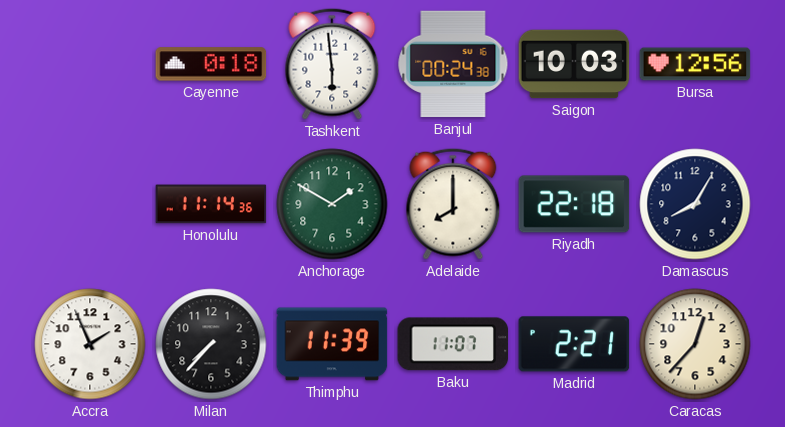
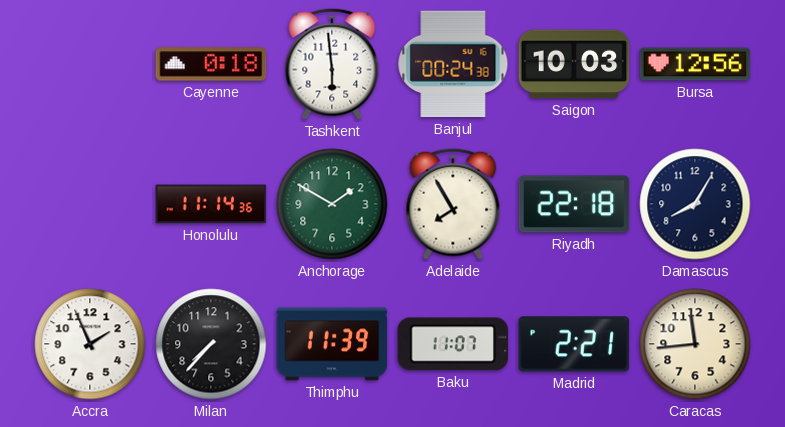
Adelaide: 8:00 -> 7:55 (453, 204)
Caracas: 12:37 -> 11:44 (695, 344)
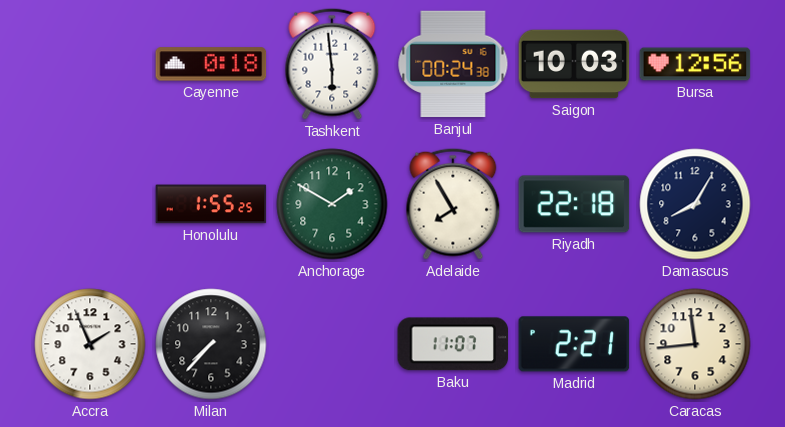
Honolulu: 11:14 -> 1:55 (211, 204)
Thimphu: 11:39 -> none (332, 344)
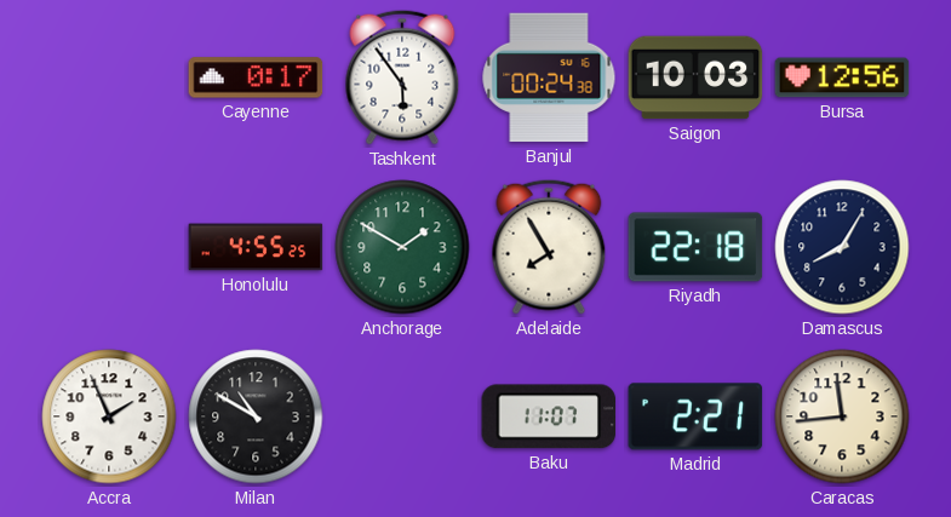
Cayenne: 0:18 -> 0:17 (256, 77)
Tashkent: 5:59 -> 5:54 (402, 77)
Honolulu: 1:55 -> 4:55 (256, 247)
Milan: 7:37 -> 10:50 (256, 417)
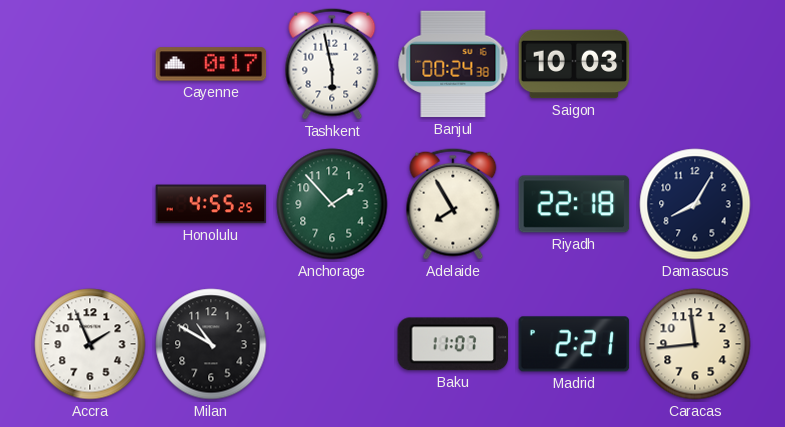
Tashkent: 5:54 -> 5:58 (332, 64)
Bursa: 12:56 -> none (842, 77)
Anchorage: 1:50 -> 1:53 (332, 204)
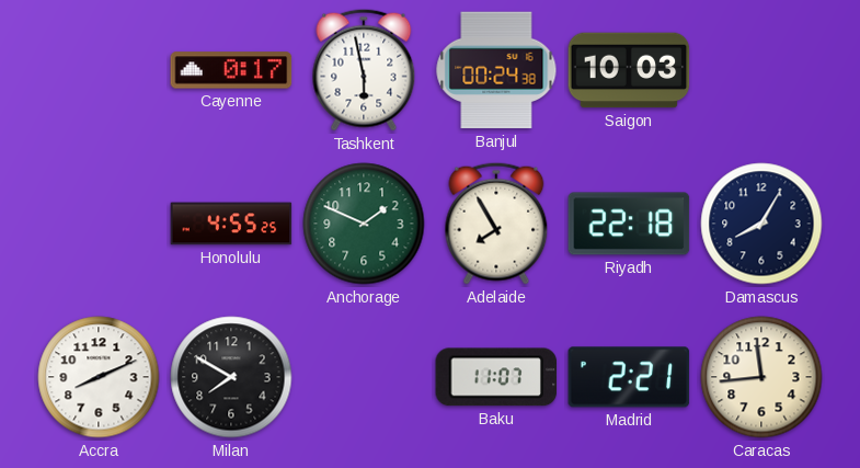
Anchorage: 1:53 -> 1:49 (364, 224)
Accra: 1:56 -> 8:11 (99, 377)
Milan: 10:50 -> 7:50 (231, 377)
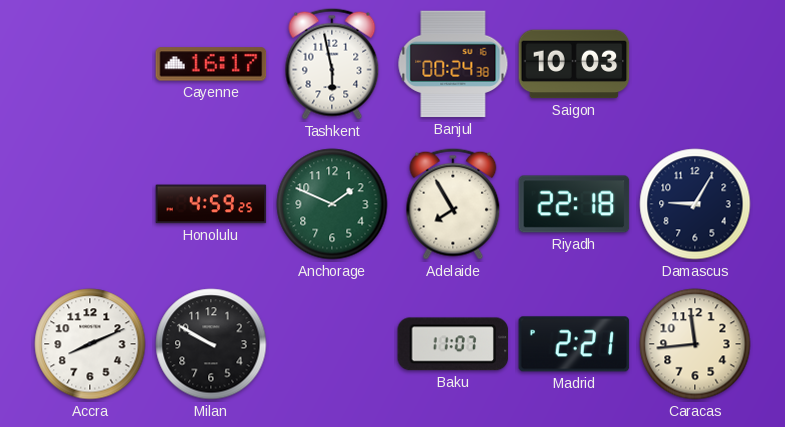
Cayenne: 0:17 -> 16:17 (211, 64)
Honolulu: 4:55 -> 4:59 (211, 204)
Damascus: 8:05 -> 9:05 (695, 204)
Milan: 7:50 -> 9:50 (211, 344)
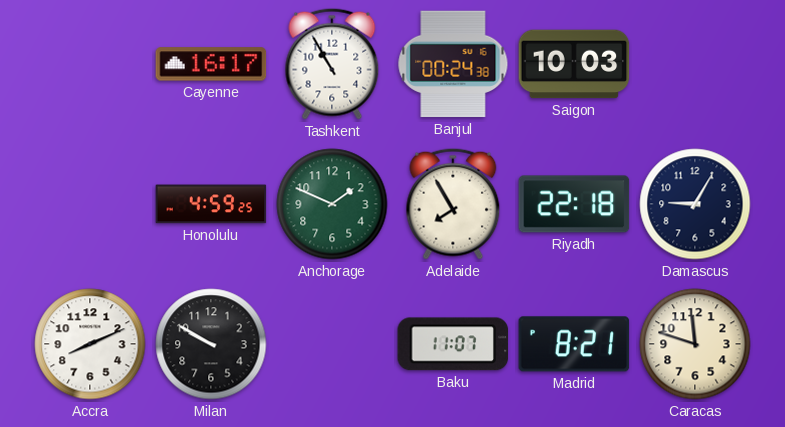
Tashkent: 5:58 -> 10:55 (332, 64)
Madrid: 2:21 -> 8:21 (574, 344)
Caracas: 11:44 -> 11:48 (695, 344)
